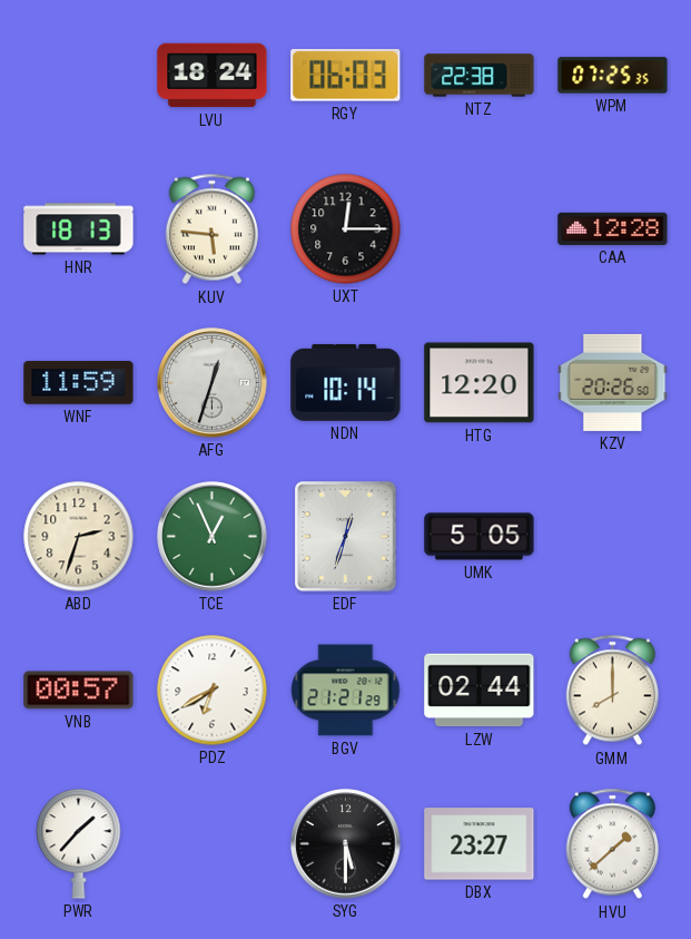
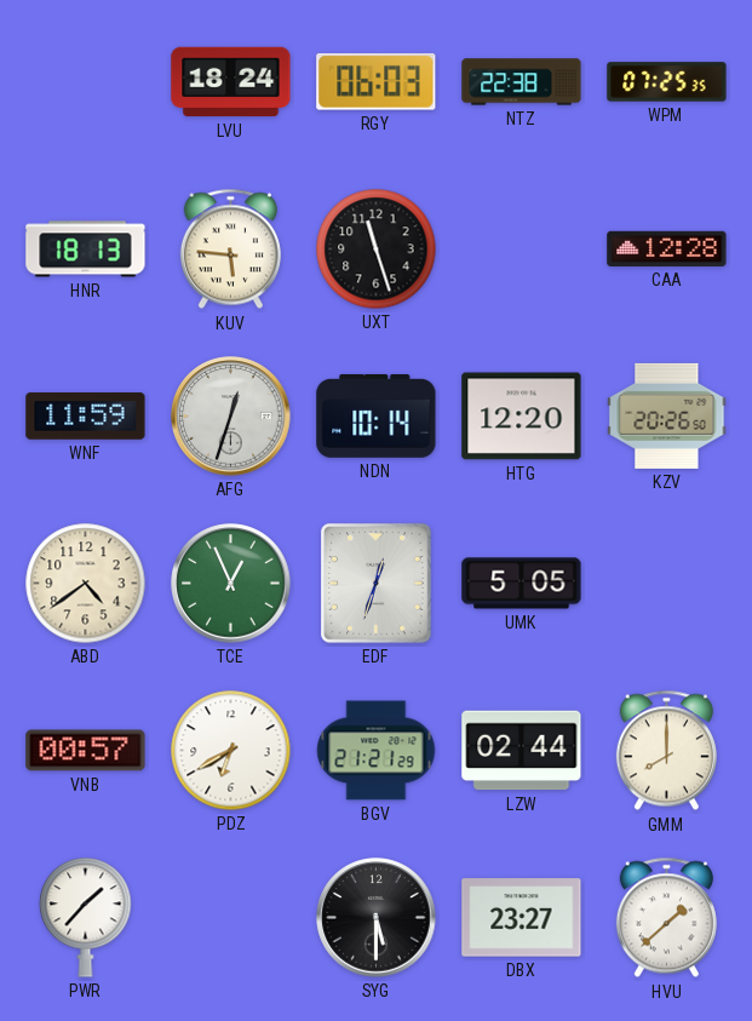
UXT: 12:15 -> 11:27 (377, 249)
ABD: 2:33 -> 4:39 (86, 584)
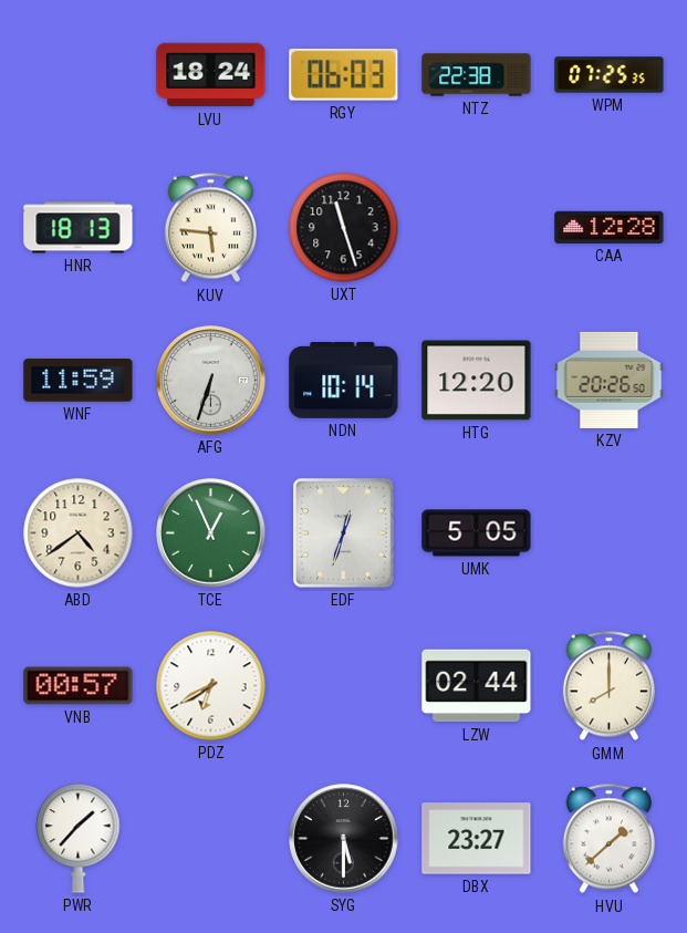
AFG: 12:33 -> 6:33 (211, 381)
BGV: 21:21 -> none (377, 751)
